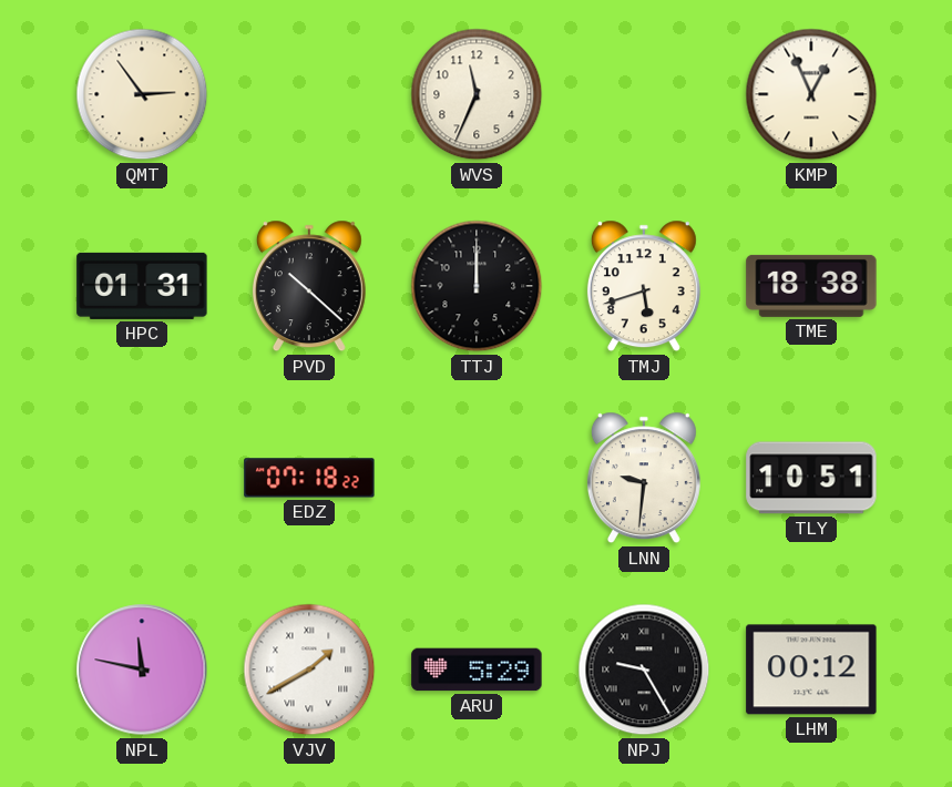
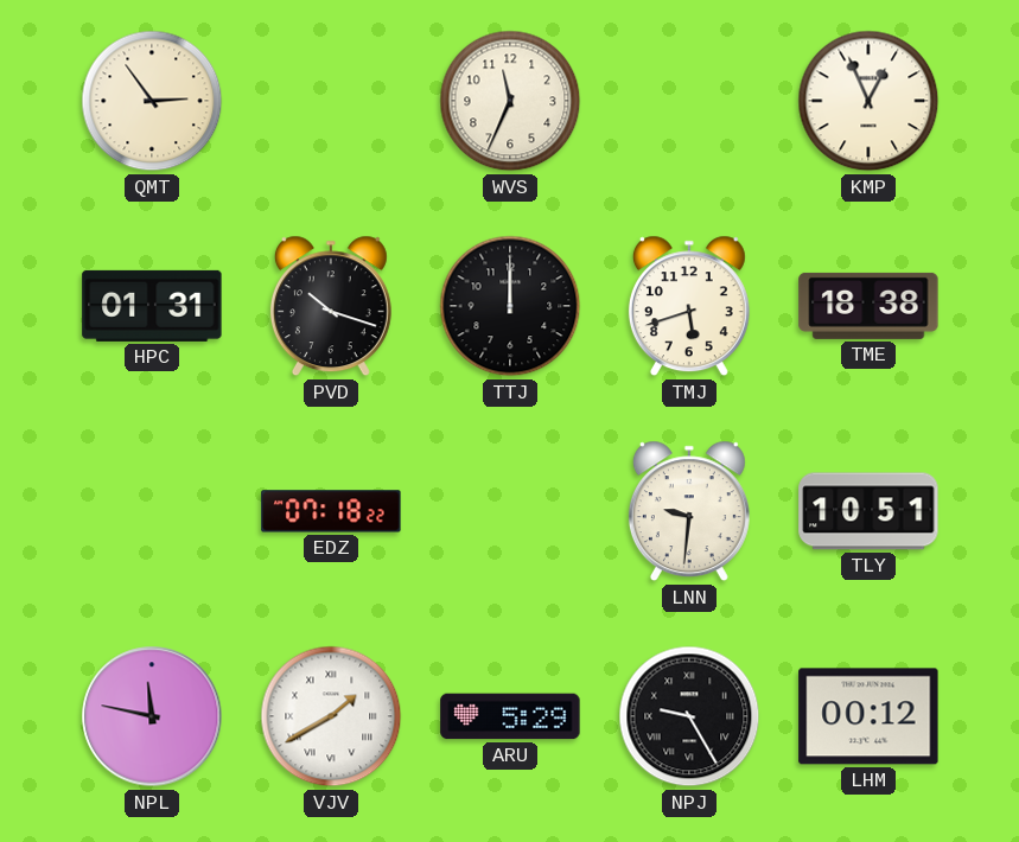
PVD: 10:22 -> 10:18 (331, 306)
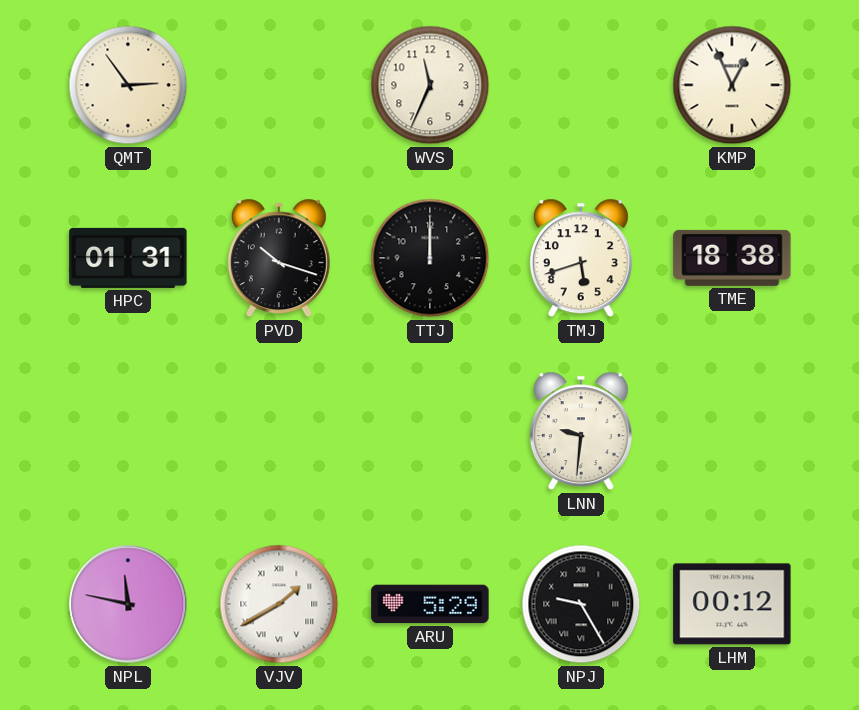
EDZ: 07:18 -> none (331, 511)
TLY: 10:51 -> none (868, 511)
